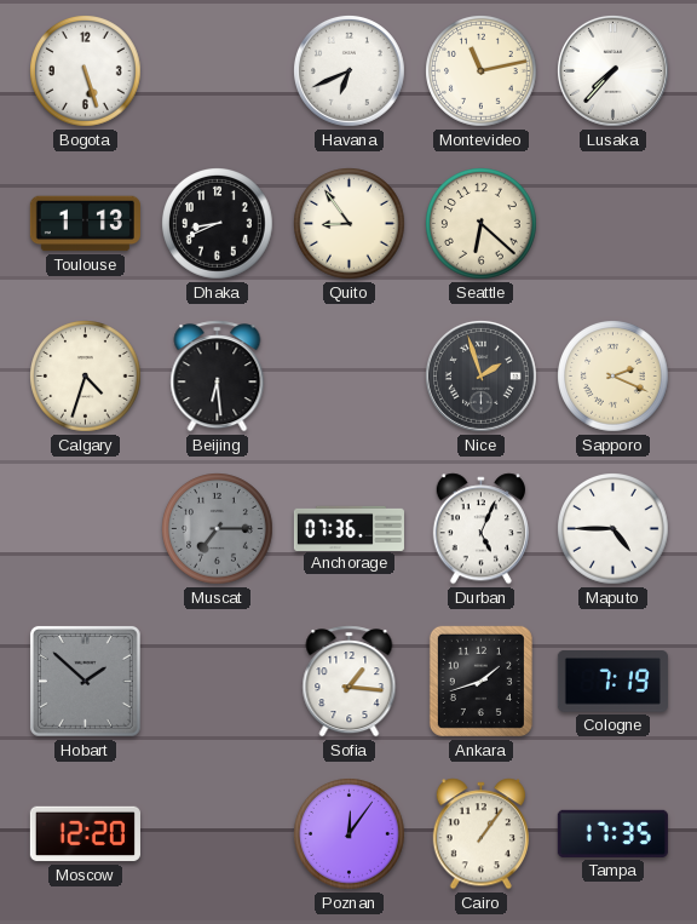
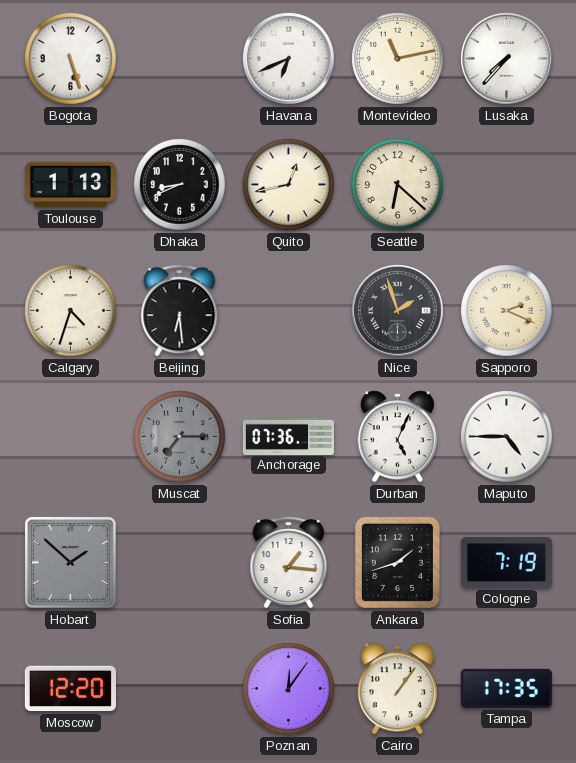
Quito: 8:54 -> 12:43 (289, 185)
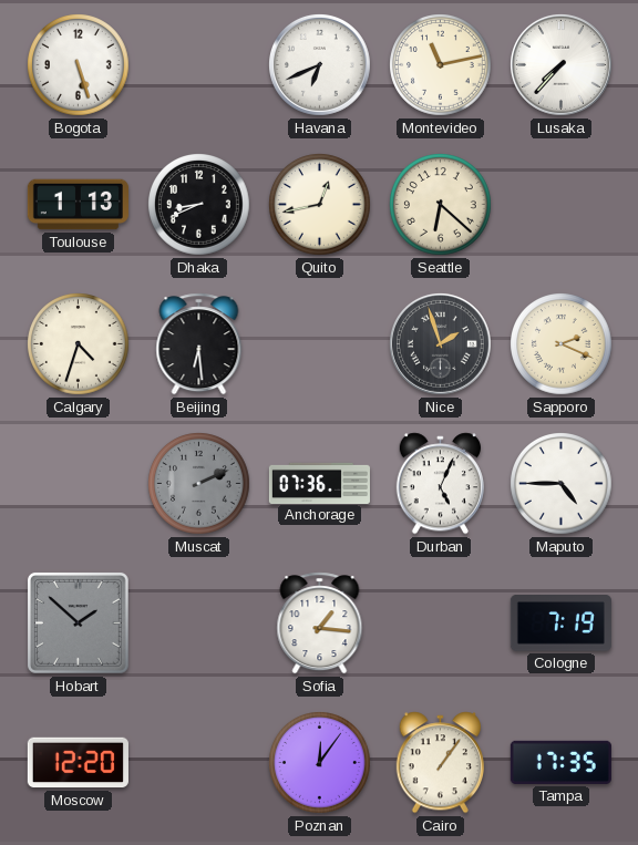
Muscat: 7:15 -> 2:11 (199, 484)
Ankara: 1:42 -> none (397, 562)
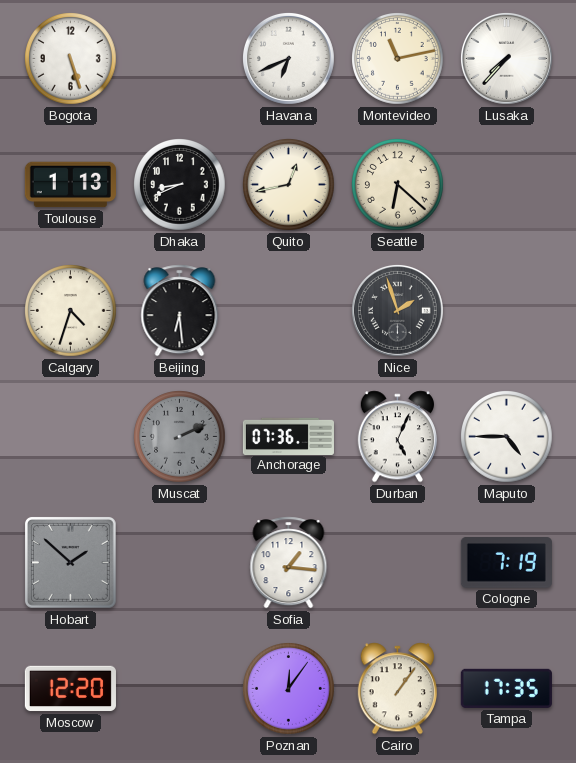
Sapporo: 2:19 -> none (562, 344)
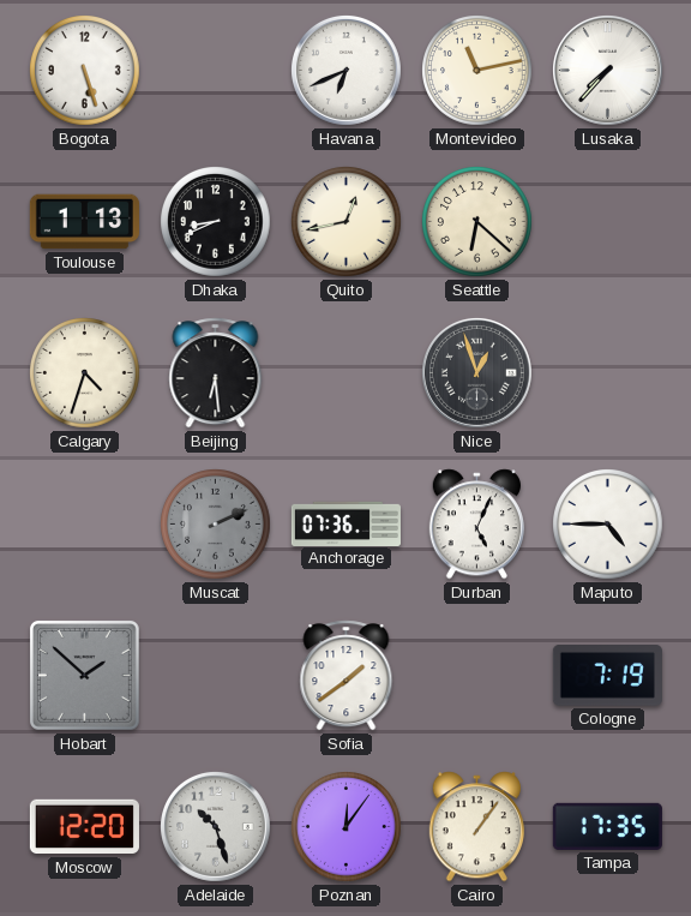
Nice: 1:57 -> 12:57 (476, 372)
Sofia: 1:16 -> 1:39 (347, 676)
Adelaide: none -> 10:27 (215, 826)
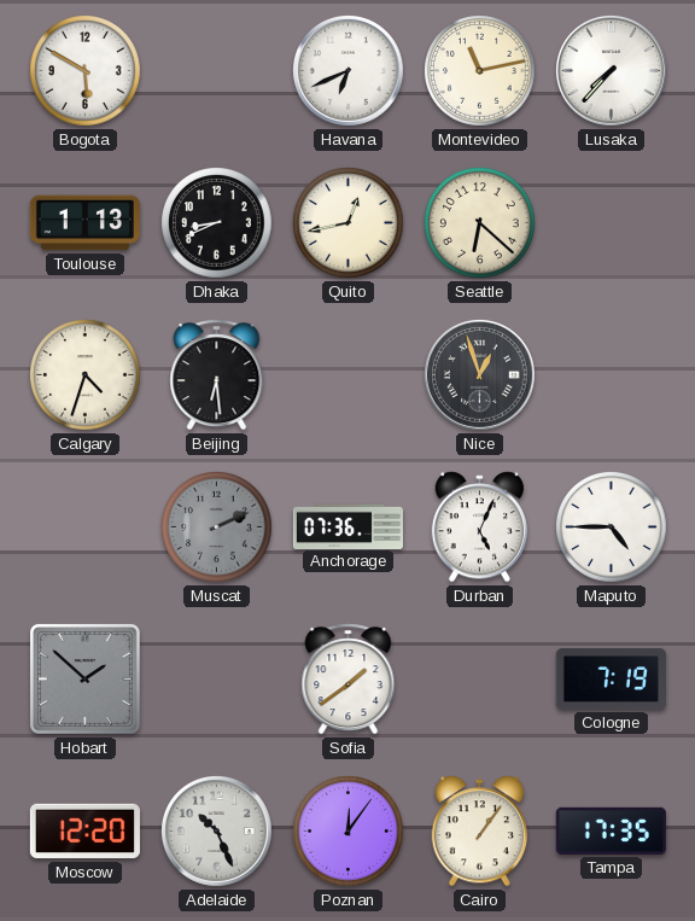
Bogota: 5:27 -> 5:50 (86, 71)
Adelaide: 10:27 -> 10:26 (216, 830)
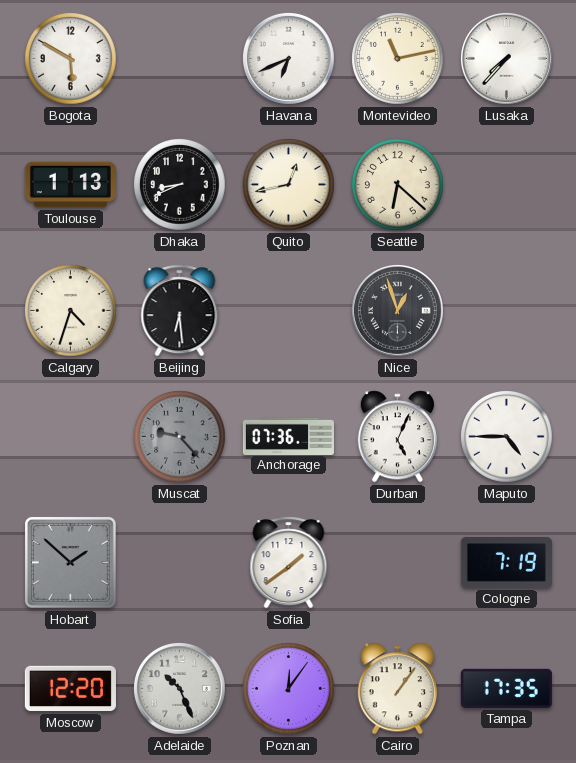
Muscat: 2:11 -> 9:23 (180, 437)
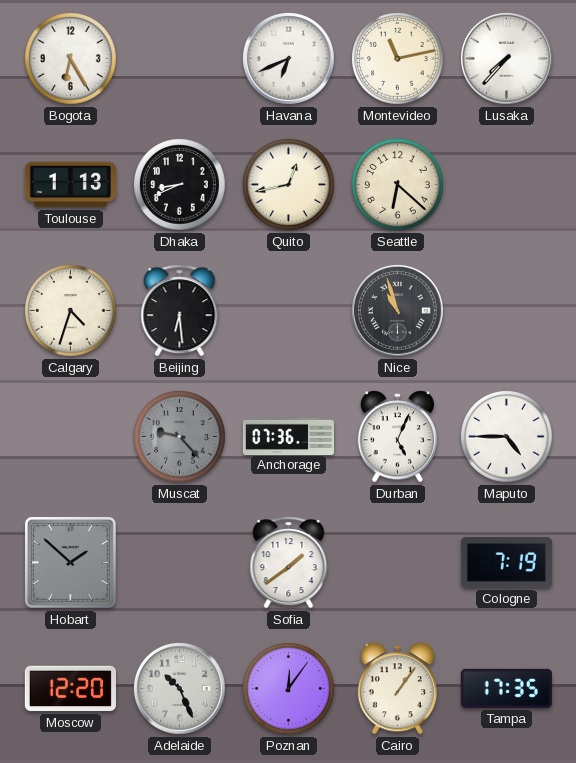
Bogota: 5:50 -> 6:25 (71, 59)
Nice: 12:57 -> 10:57 (397, 310)
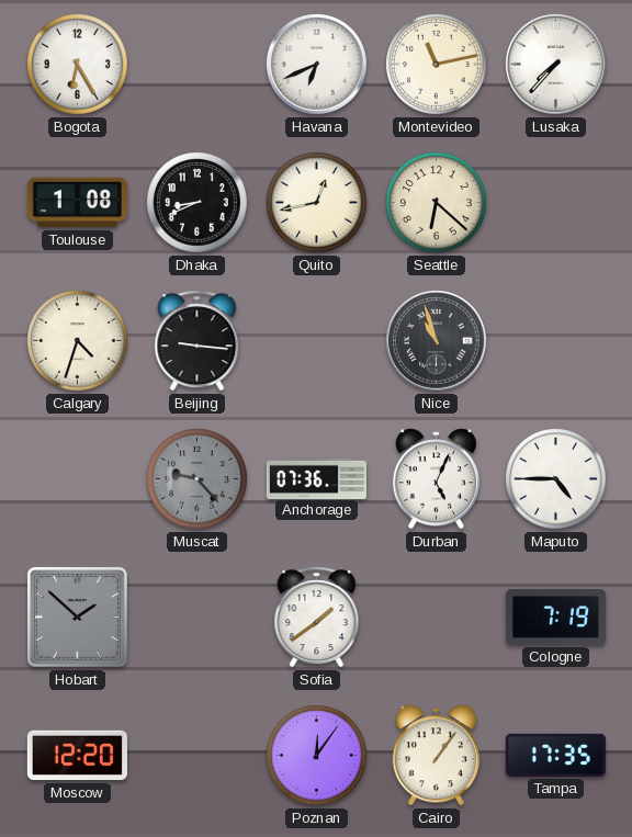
Toulouse: 1:13 -> 1:08 (77, 203)
Beijing: 6:29 -> 9:16 (198, 341)
Adelaide: 10:26 -> none (179, 688)
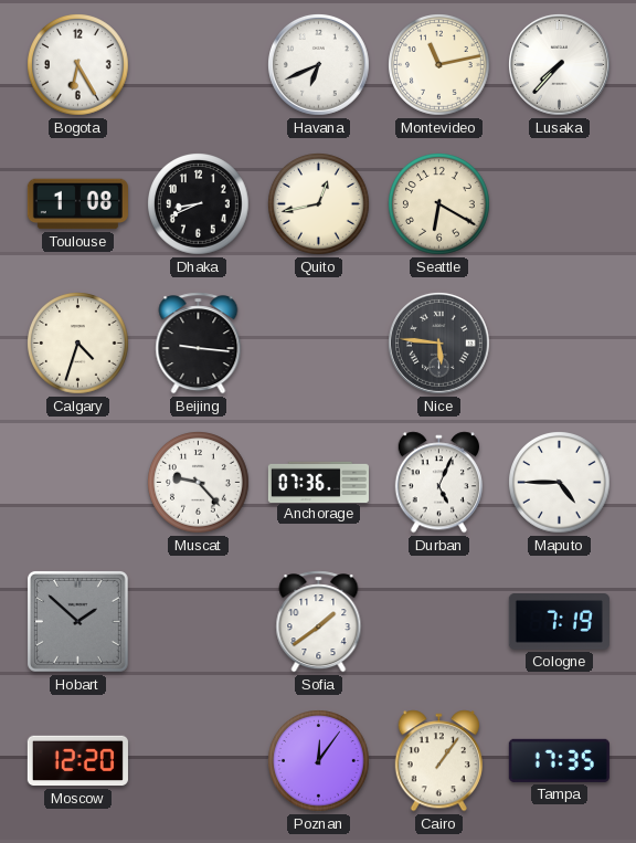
Seattle: 6:22 -> 6:20 (439, 204)
Nice: 10:57 -> 5:46 (438, 343)
Muscat dial: grey -> white (199, 483)
